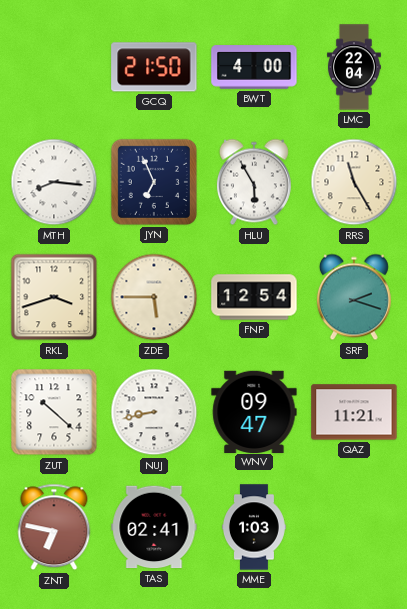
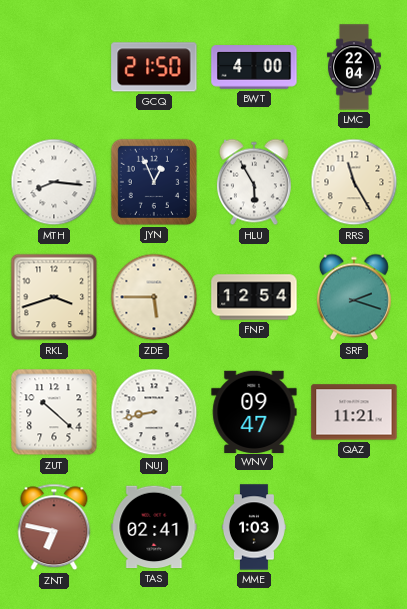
JYN: 6:56 -> 12:56 (154, 182)
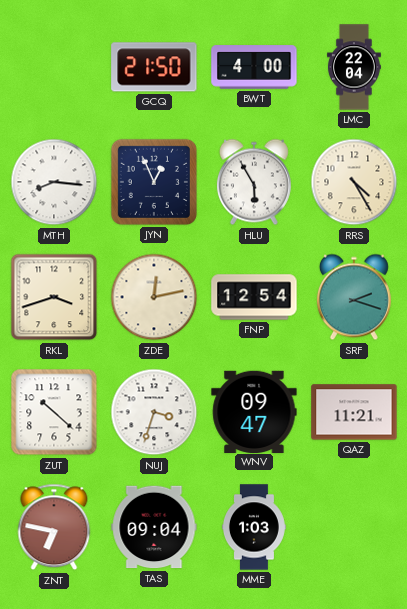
RRS: 11:25 -> 4:25 (354, 182)
ZDE: 5:45 -> 12:13 (154, 297)
NUJ: 8:43 -> 3:33 (154, 412)
TAS: 02:41 -> 09:04 (154, 527)
